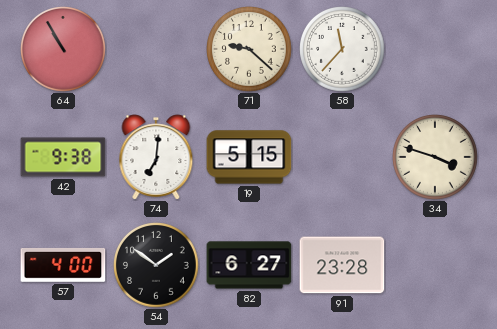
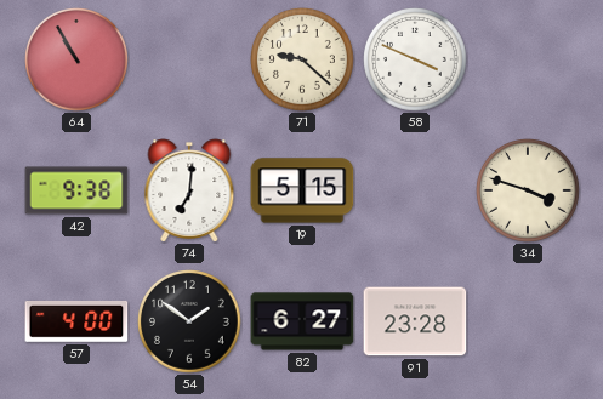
58: 11:37 -> 3:49 (416, 61)
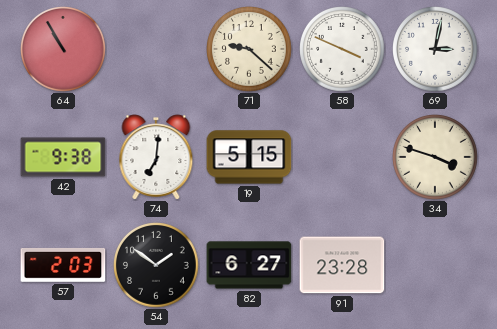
69: none -> 3:02 (436, 50)
57: 4:00 -> 2:03 (63, 265)
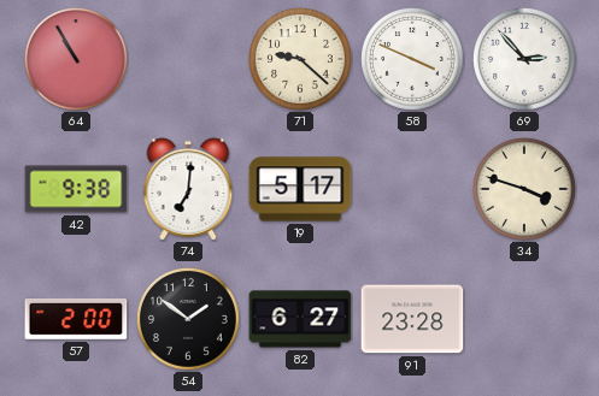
69: 3:02 -> 2:53 (525, 60)
19: 5:15 -> 5:17 (300, 189)
57: 2:03 -> 2:00 (76, 319)
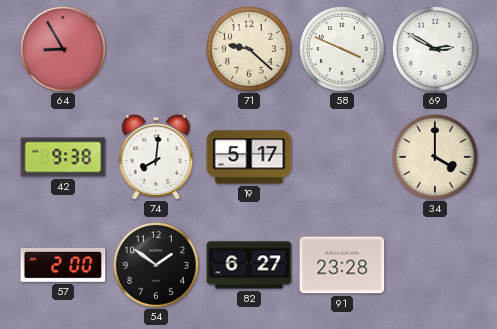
64: 10:55 -> 8:55 (64, 50)
69: 2:53 -> 2:50 (436, 50)
74: 7:01 -> 8:01 (156, 157)
34: 3:48 -> 4:00 (436, 158)
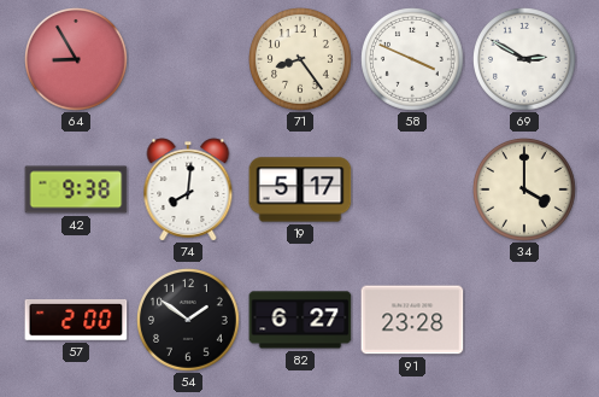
71: 9:22 -> 8:24 (301, 60)
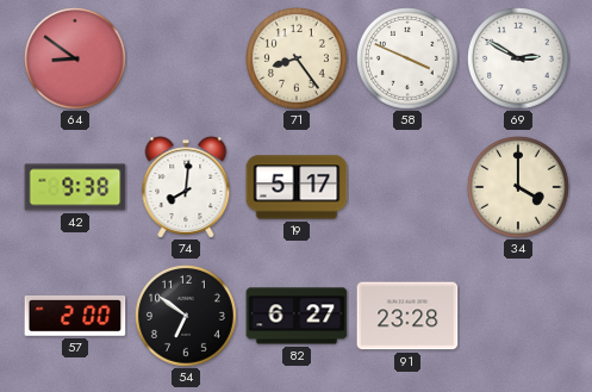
64: 8:55 -> 8:51 (76, 60)
54: 1:51 -> 6:51 (187, 317)
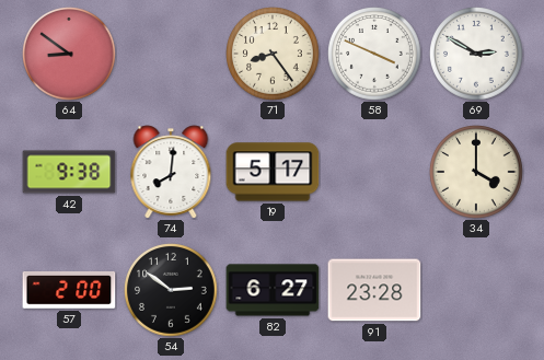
54: 6:51 -> 2:51 (172, 291)
